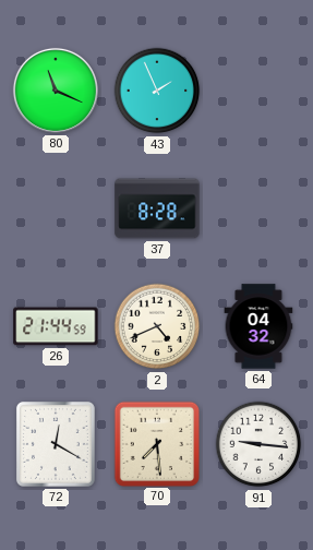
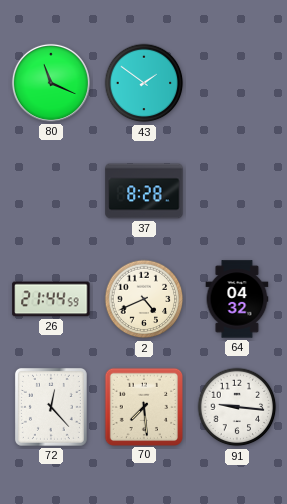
43: 1:56 -> 1:51 (144, 83)
72: 12:20 -> 12:23 (51, 407)
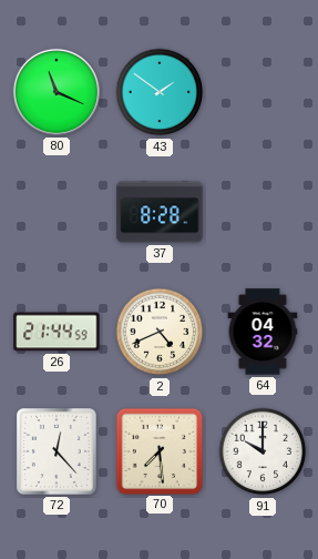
91: 9:16 -> 10:00 (263, 451)
